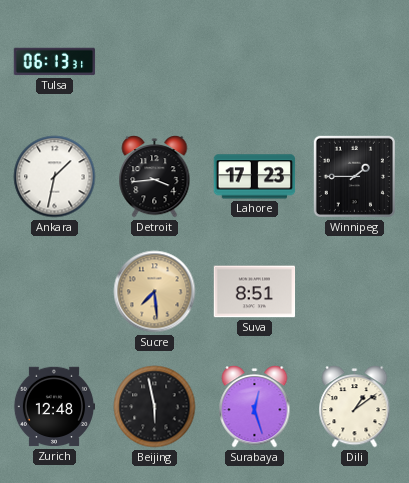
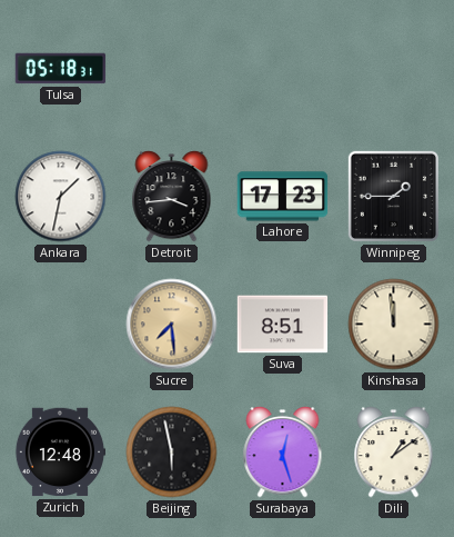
Tulsa: 06:13 -> 05:18 (61, 69)
Kinshasa: none -> 11:59 (394, 325)
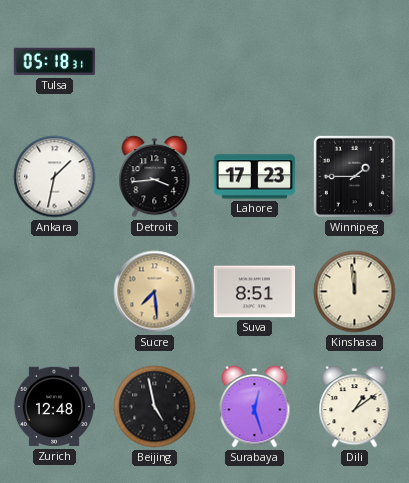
Beijing: 5:58 -> 4:58 (155, 407)
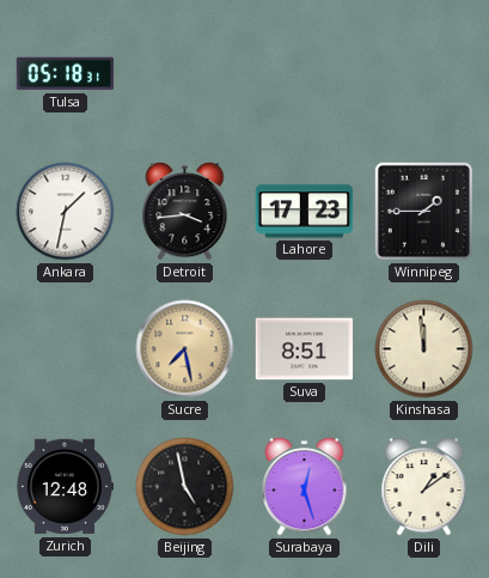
Sucre: 7:29 -> 7:28 (185, 349)
